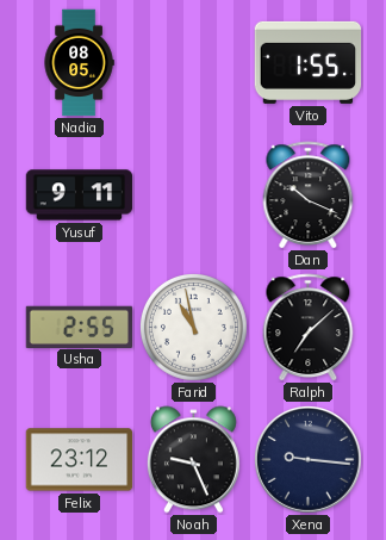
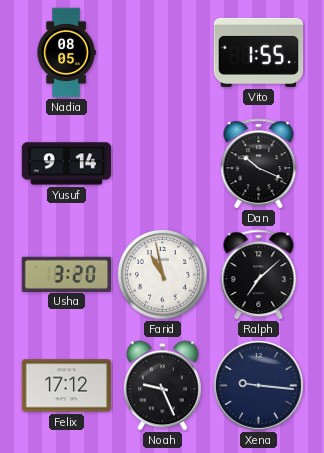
Yusuf: 9:11 -> 9:14 (67, 164)
Usha: 2:55 -> 3:20 (67, 274)
Felix: 23:12 -> 17:12 (67, 386)
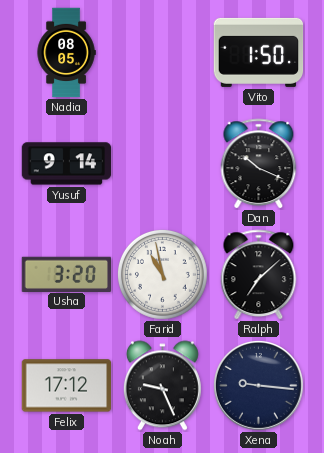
Vito: 1:55 -> 1:50 (259, 52)
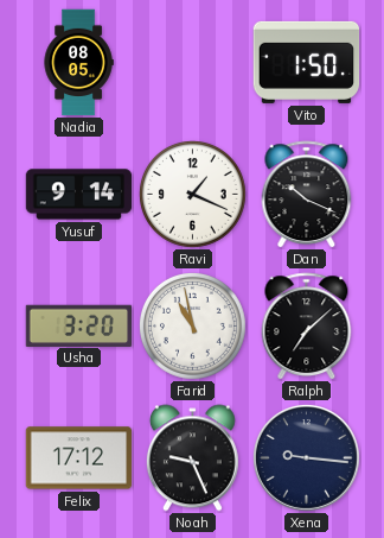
Ravi: none -> 1:19 (193, 195)
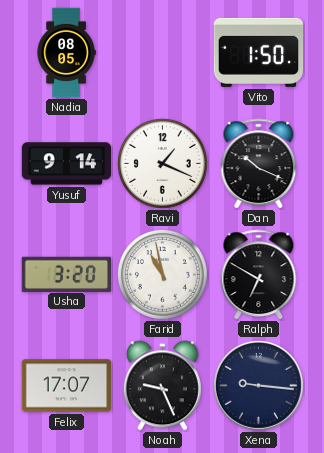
Ralph: 7:08 -> 6:50 (259, 275)
Felix: 17:12 -> 17:07 (67, 386)
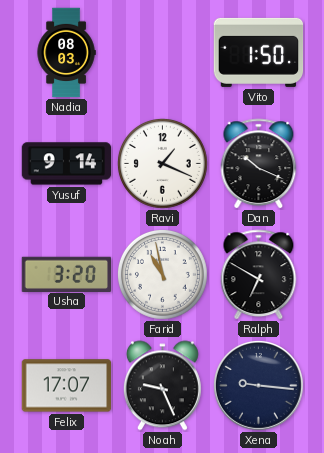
Nadia: 08:05 -> 08:03 (66, 53)
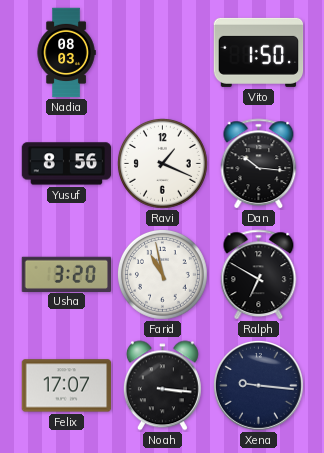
Yusuf: 9:14 -> 8:56 (67, 164)
Dan: 10:19 -> 10:16 (259, 164)
Noah: 9:26 -> 3:16 (162, 386)
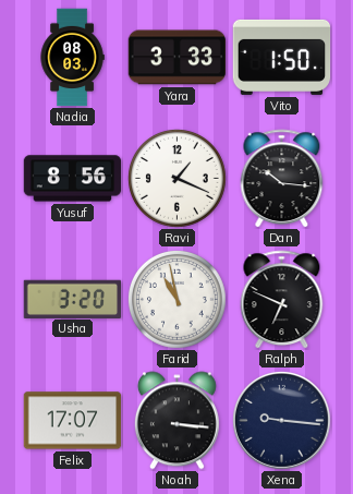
Yara: none -> 3:33 (178, 58)
Ralph: 6:50 -> 6:49 (282, 300)
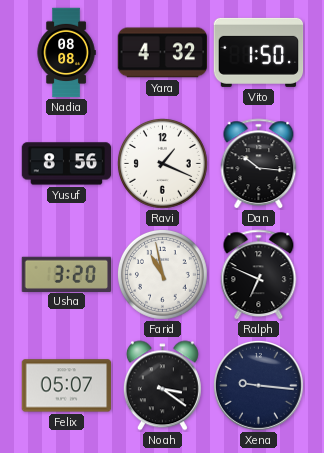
Nadia: 08:03 -> 08:08 (66, 53)
Yara: 3:33 -> 4:32 (163, 53)
Felix: 17:07 -> 05:07 (67, 386)
Noah: 3:16 -> 3:21 (162, 386)
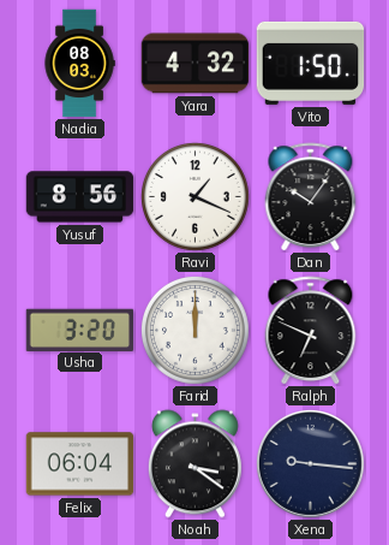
Nadia: 08:08 -> 08:03 (79, 64)
Dan: 10:16 -> 10:06 (311, 197)
Farid: 10:58 -> 12:00 (196, 331)
Felix: 05:07 -> 06:04 (80, 464)
